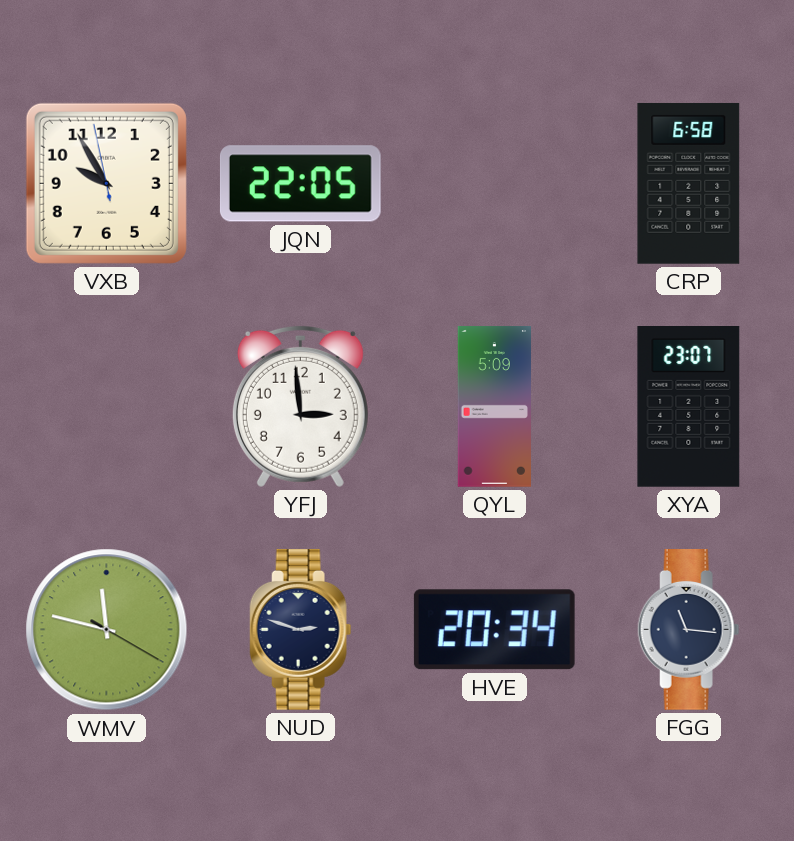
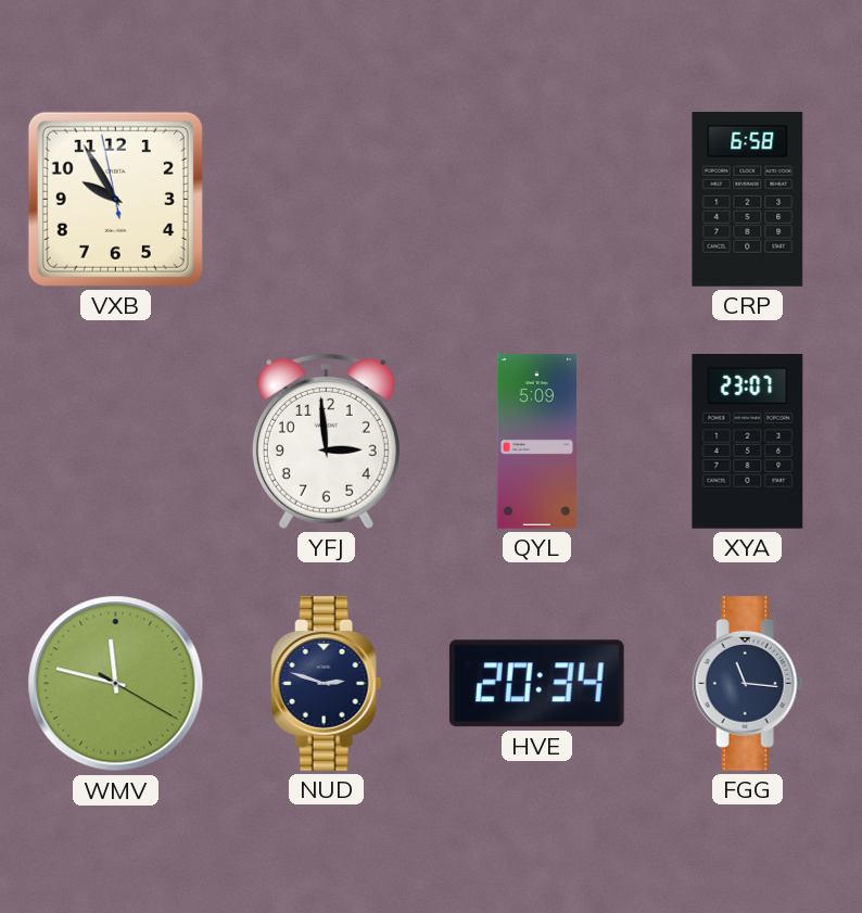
JQN: 22:05 -> none (300, 184)
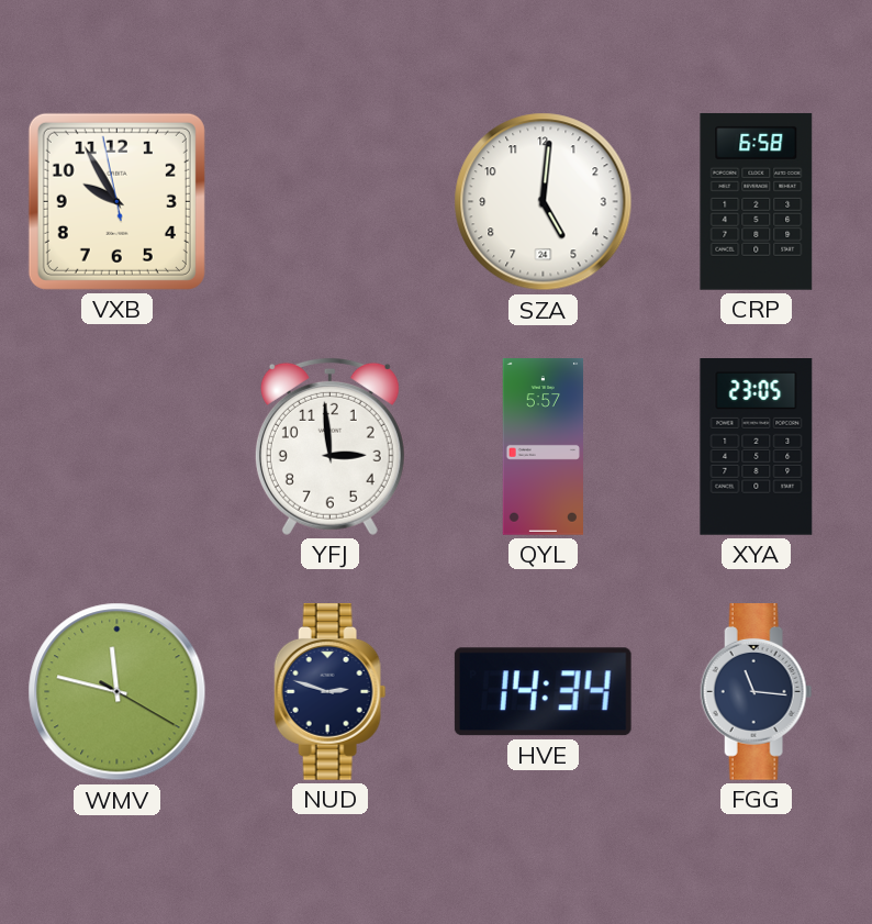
SZA: none -> 5:01 (544, 202)
QYL: 5:09 -> 5:57 (544, 447)
XYA: 23:07 -> 23:05 (757, 447)
HVE: 20:34 -> 14:34 (543, 692)
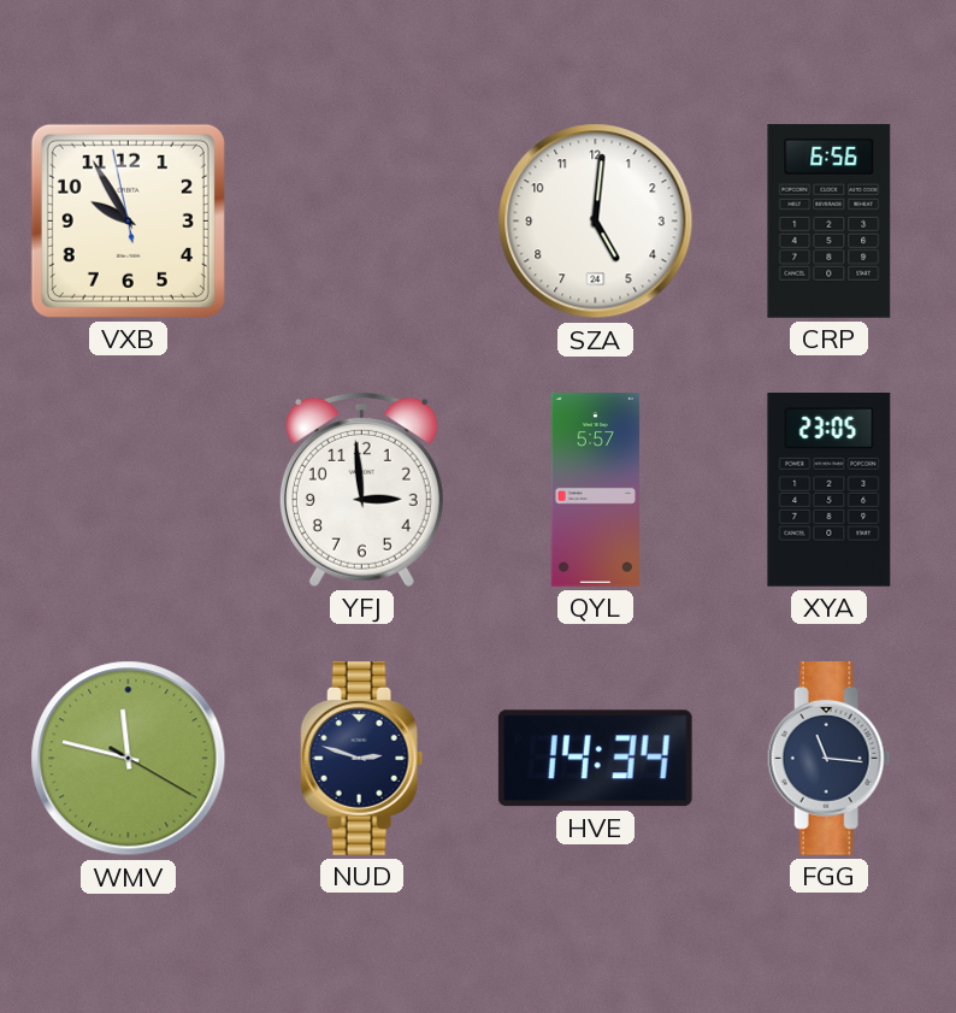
CRP: 6:58 -> 6:56 (830, 220)
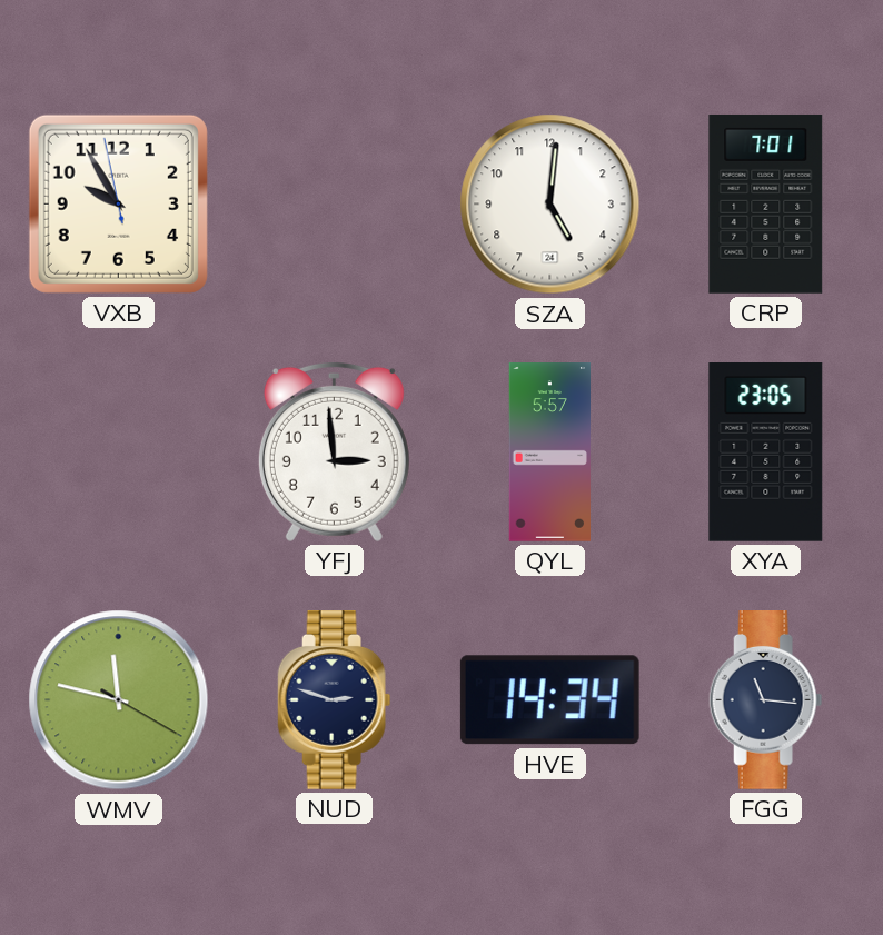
CRP: 6:56 -> 7:01 (766, 203)
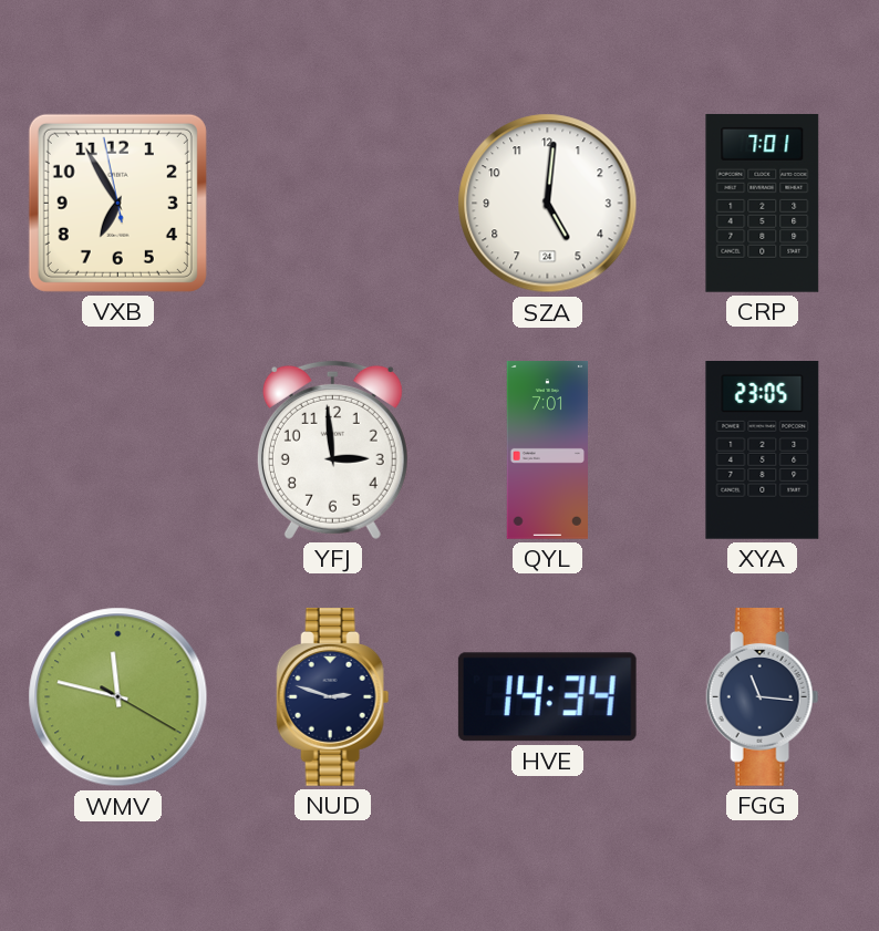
VXB: 9:54 -> 6:54 (117, 203)
QYL: 5:57 -> 7:01 (548, 451)
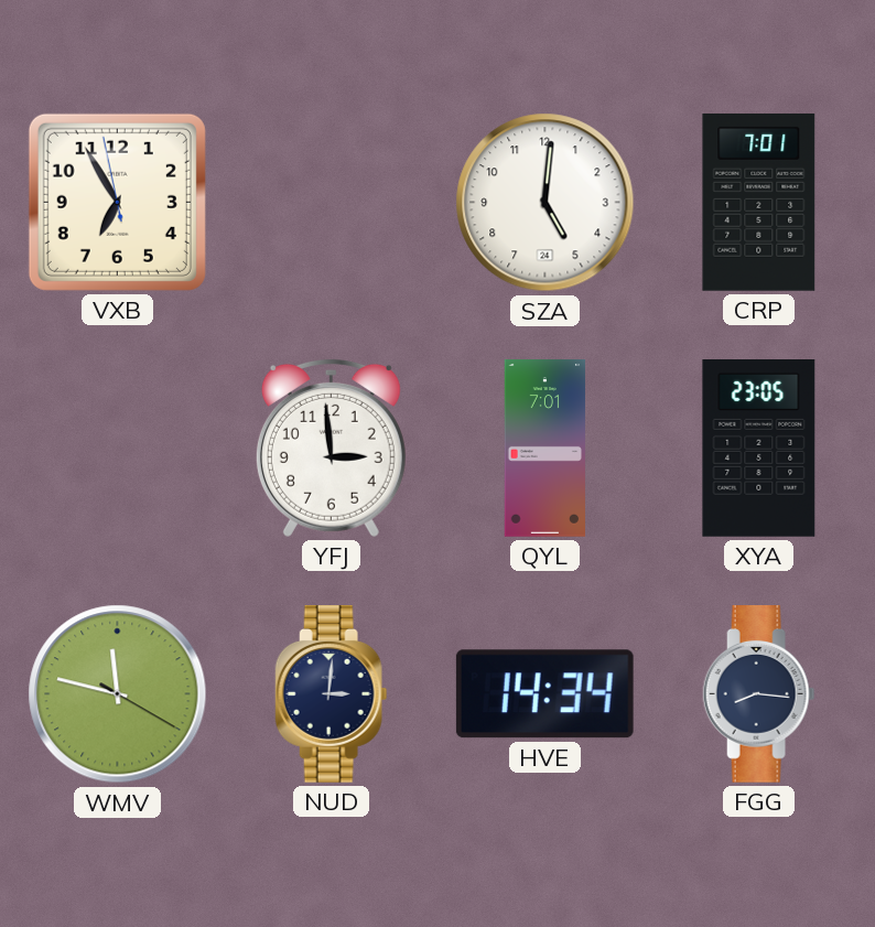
NUD: 2:48 -> 3:01 (332, 694)
FGG: 11:16 -> 8:16 (759, 694)
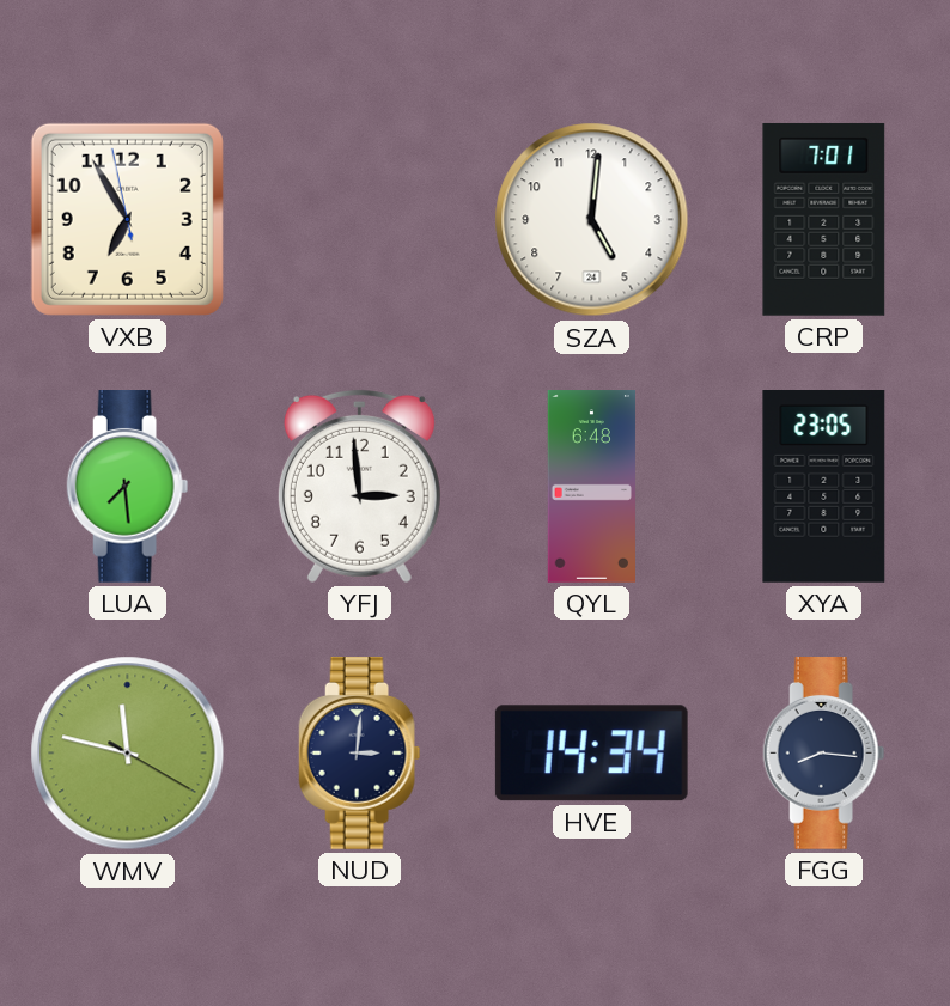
LUA: none -> 7:29 (128, 487)
QYL: 7:01 -> 6:48 (592, 487)
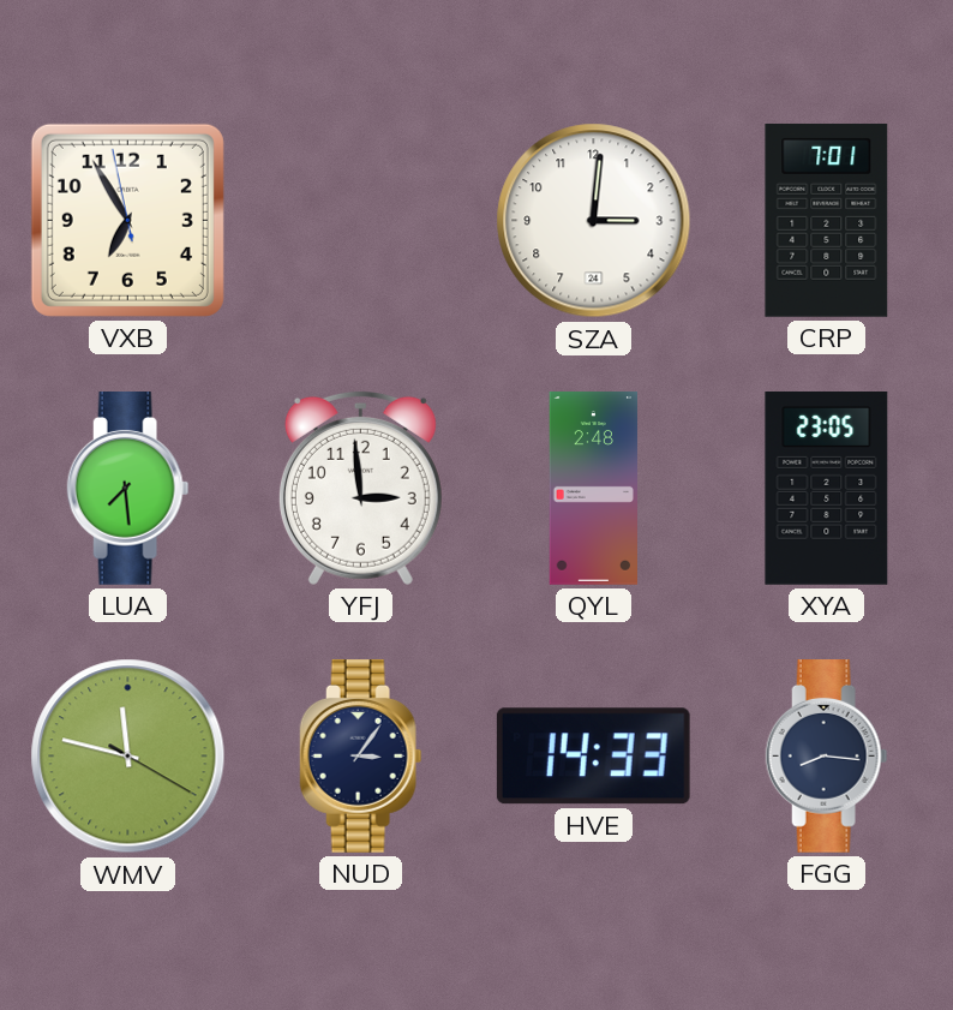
SZA: 5:01 -> 3:01 (594, 221)
QYL: 6:48 -> 2:48 (594, 489)
NUD: 3:01 -> 3:06 (361, 757)
HVE: 14:34 -> 14:33 (593, 757)
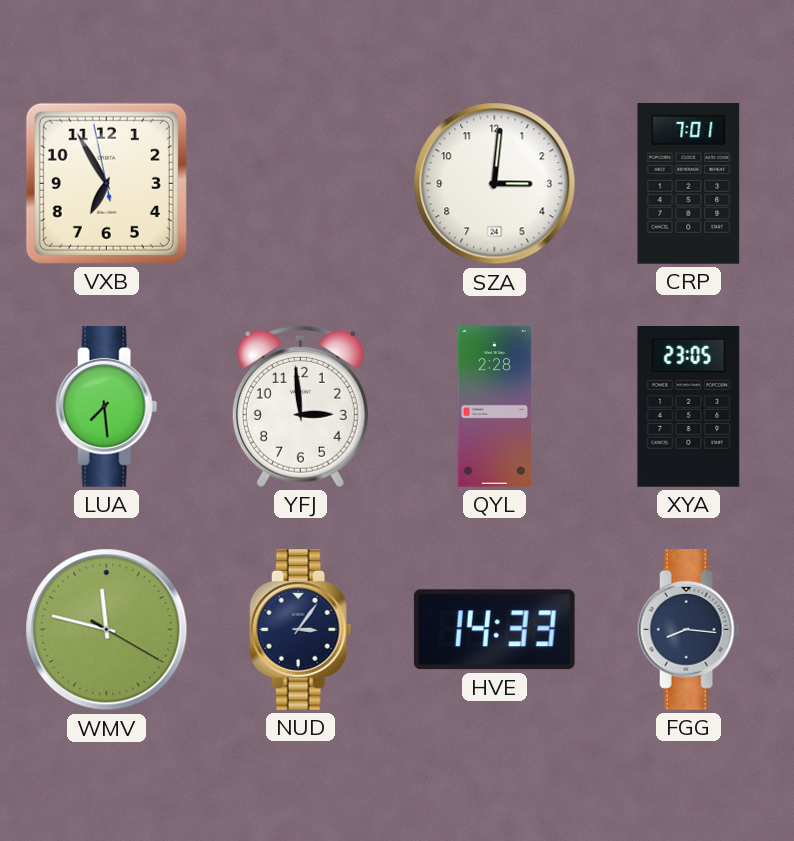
QYL: 2:48 -> 2:28 (495, 407)
